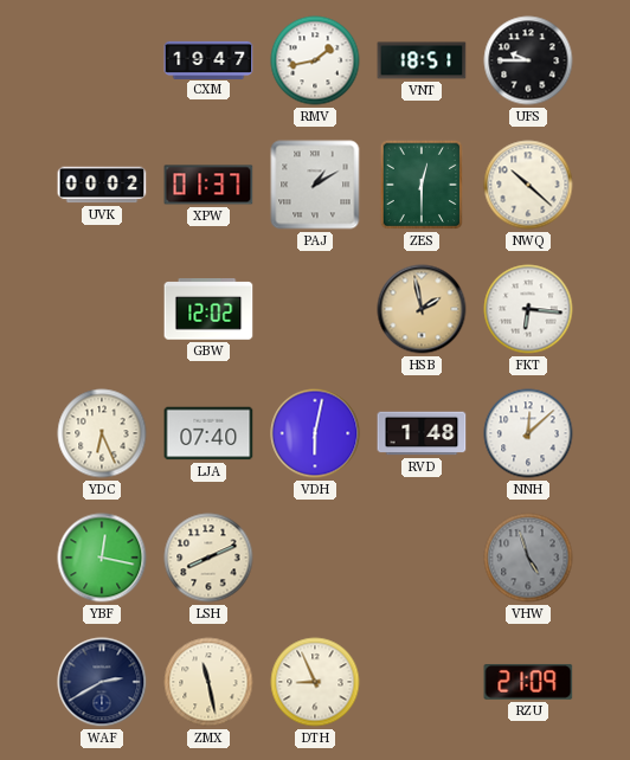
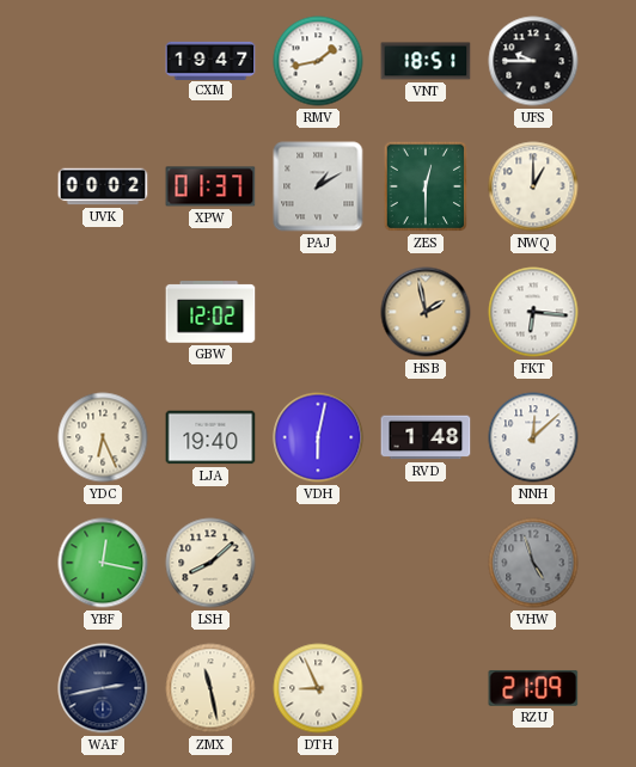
NWQ: 10:22 -> 1:00 (533, 186)
LJA: 07:40 -> 19:40 (210, 437)
LSH: 8:11 -> 8:08 (210, 563)
WAF: 2:40 -> 2:43 (103, 688)
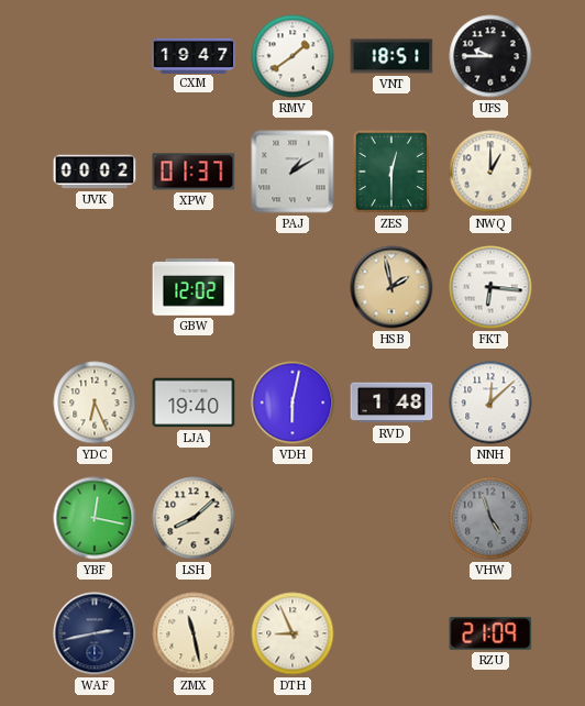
RMV: 1:43 -> 1:39 (292, 56)
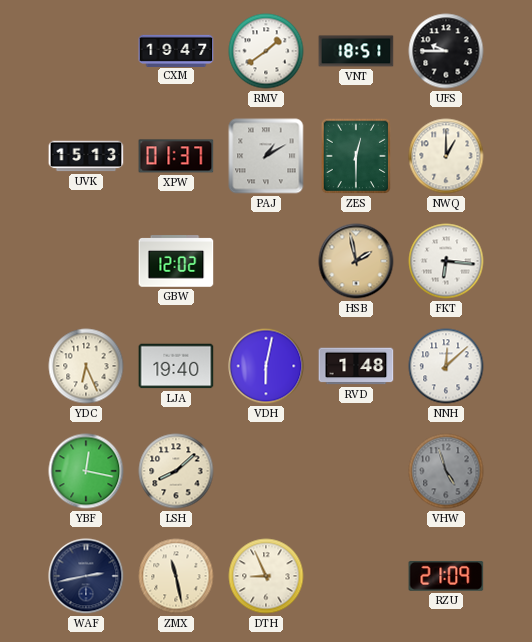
UVK: 00:02 -> 15:13 (86, 156)
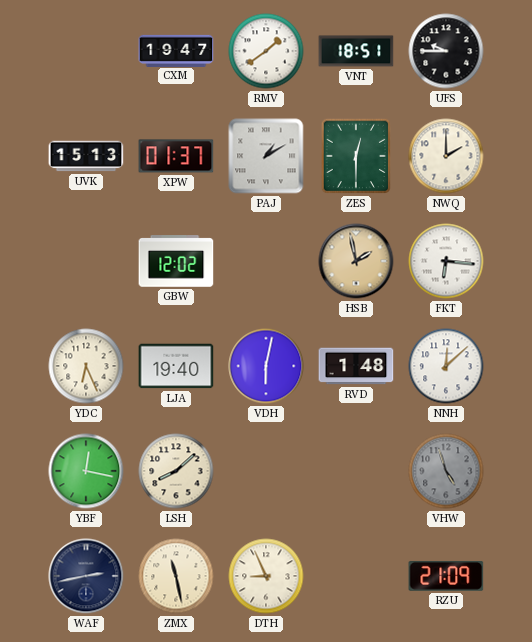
NWQ: 1:00 -> 2:00 (446, 156)
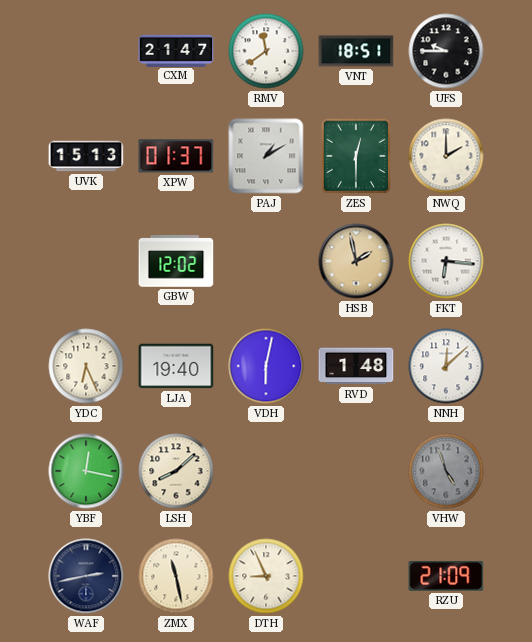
CXM: 19:47 -> 21:47 (176, 50)
RMV: 1:39 -> 11:39 (266, 51)
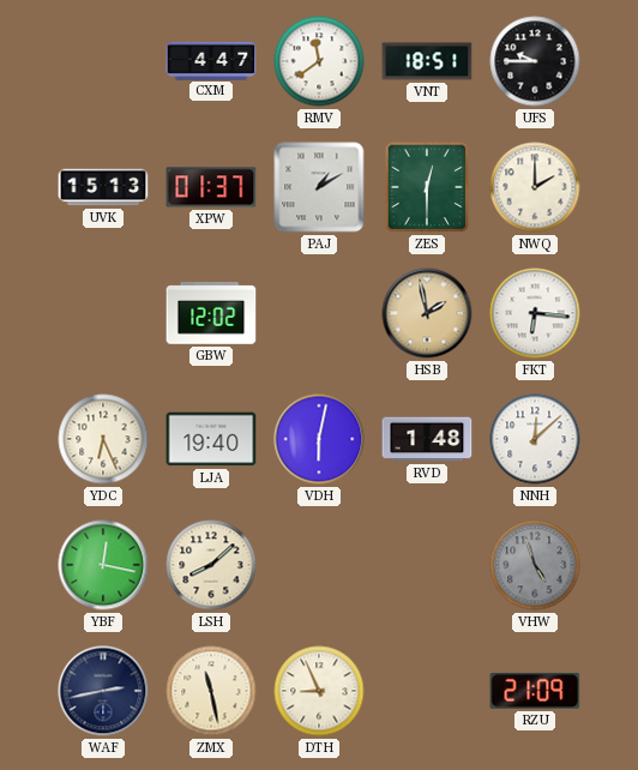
CXM: 21:47 -> 4:47 (211, 60)
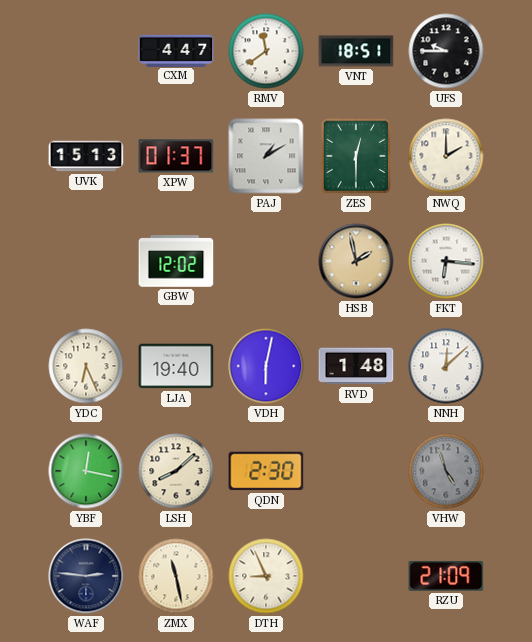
QDN: none -> 2:30 (266, 471)
WAF: 2:43 -> 2:46 (86, 576)
